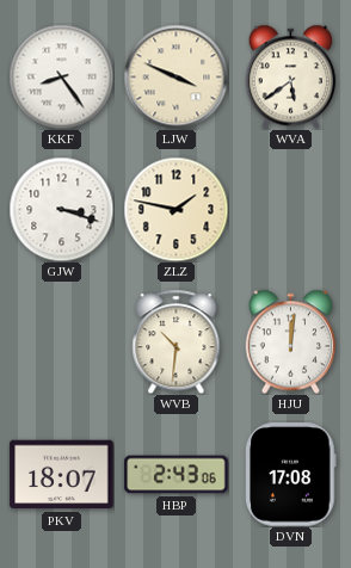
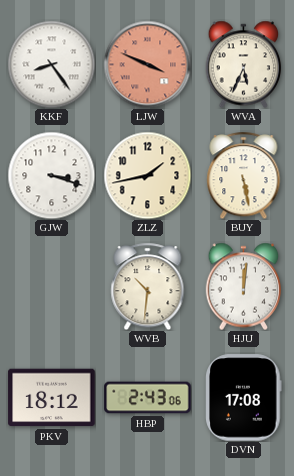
LJW dial: cream -> salmon (147, 64)
WVA: 5:39 -> 5:34 (244, 64)
ZLZ: 1:47 -> 1:43 (147, 175)
BUY: none -> 5:28 (244, 175)
PKV: 18:07 -> 18:12 (52, 398)
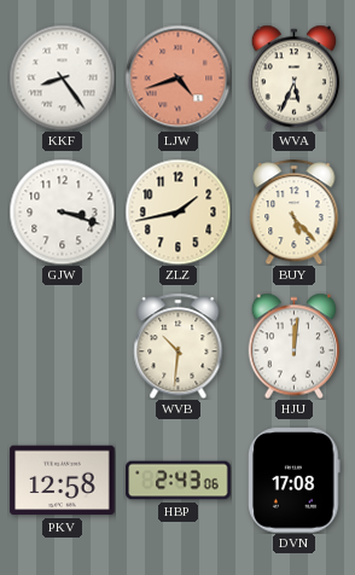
LJW: 3:49 -> 4:42 (177, 77)
BUY: 5:28 -> 5:23 (295, 211)
PKV: 18:12 -> 12:58 (63, 481)
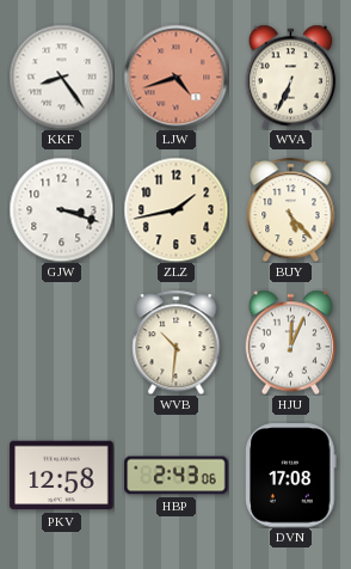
WVA: 5:34 -> 6:34 (291, 77)
HJU: 12:01 -> 12:04 (291, 342)
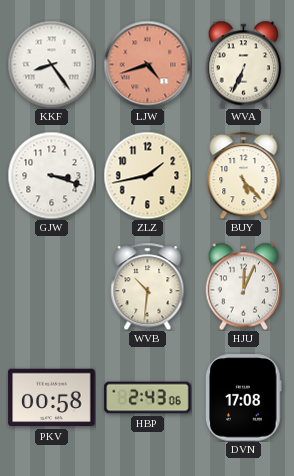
PKV: 12:58 -> 00:58 (52, 398)
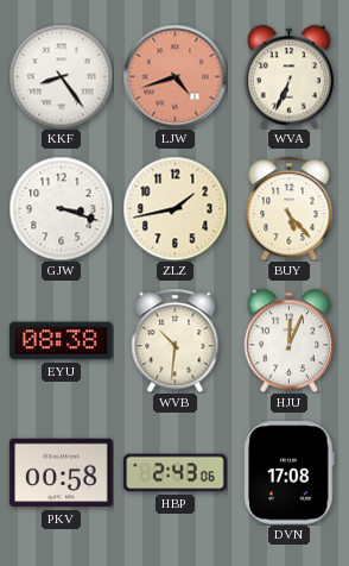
EYU: none -> 08:38 (62, 341)
